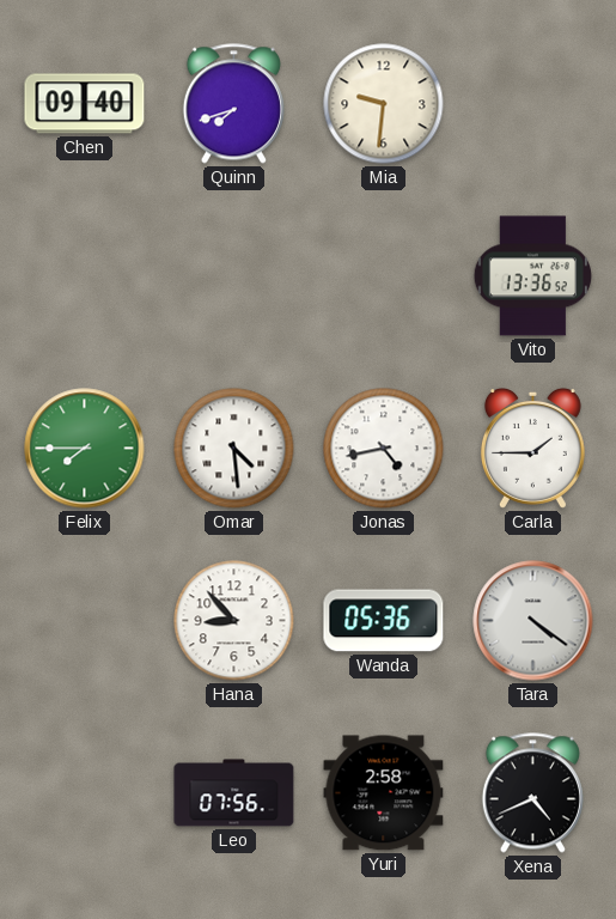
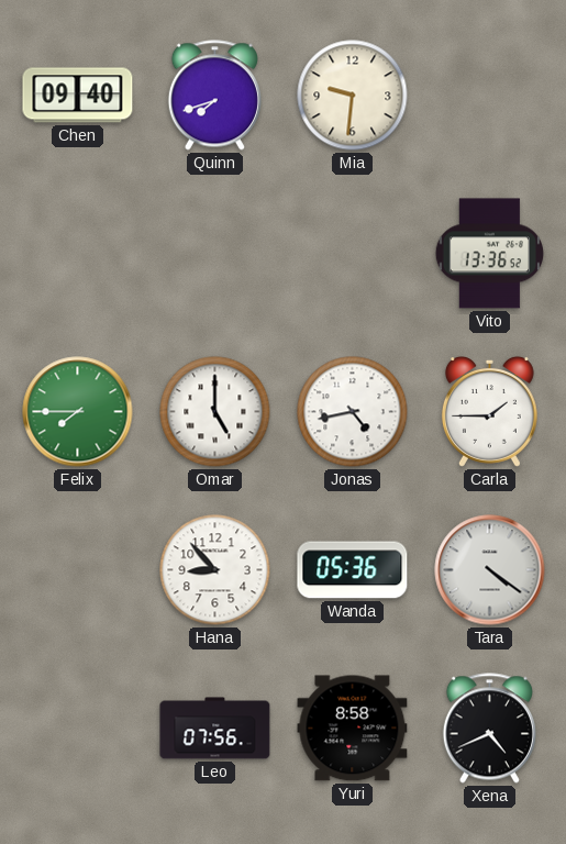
Omar: 4:29 -> 5:00 (215, 412)
Yuri: 2:58 -> 8:58 (353, 729)
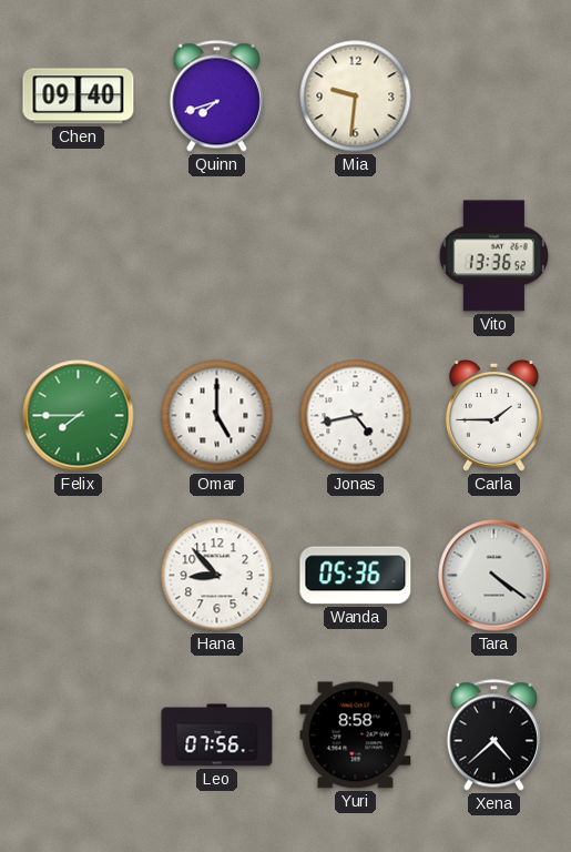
Xena: 4:41 -> 4:38 (493, 736)
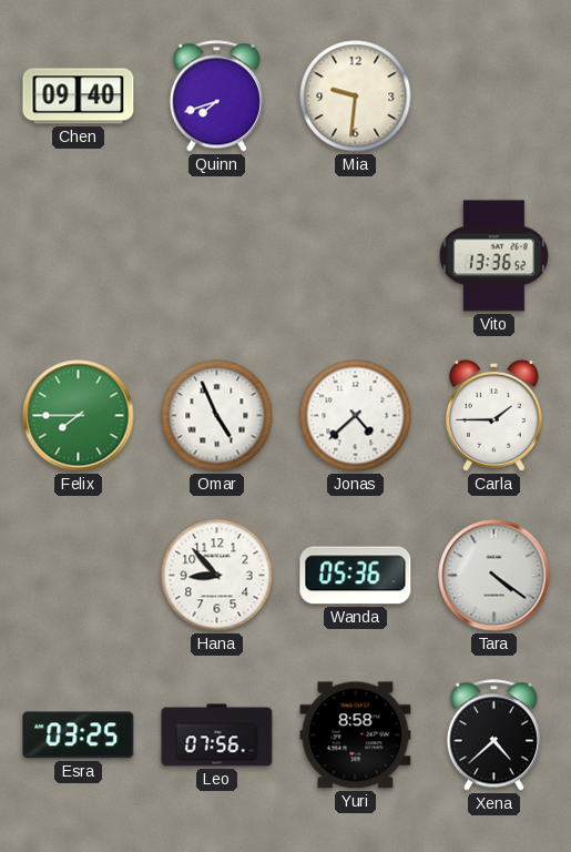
Omar: 5:00 -> 4:56 (217, 416)
Jonas: 4:43 -> 4:38 (356, 416)
Esra: none -> 03:25 (79, 736)
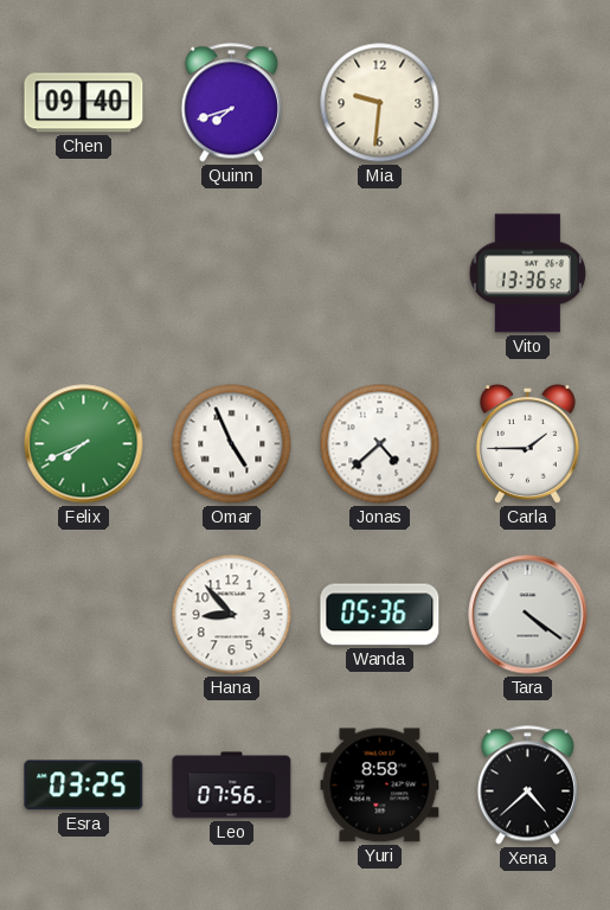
Felix: 7:45 -> 7:41 (84, 444)
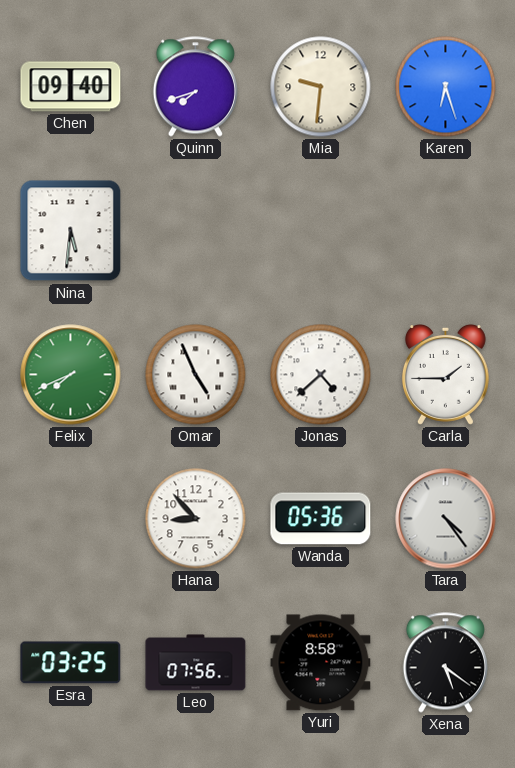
Karen: none -> 6:27 (446, 87)
Nina: none -> 5:31 (71, 231)
Vito: 13:36 -> none (527, 274)
Tara: 4:21 -> 4:24 (446, 519)
Xena: 4:38 -> 5:21 (445, 663)
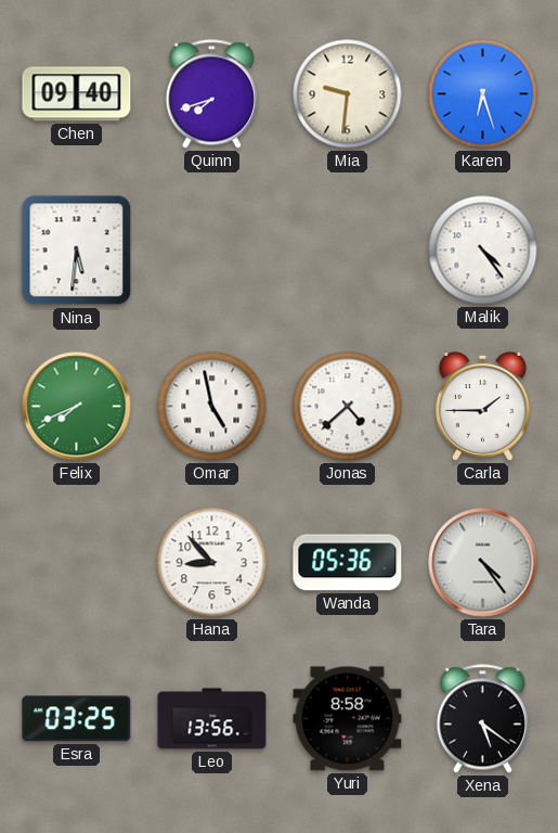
Malik: none -> 4:24 (483, 251)
Omar: 4:56 -> 4:58 (212, 407)
Leo: 07:56 -> 13:56 (212, 719)
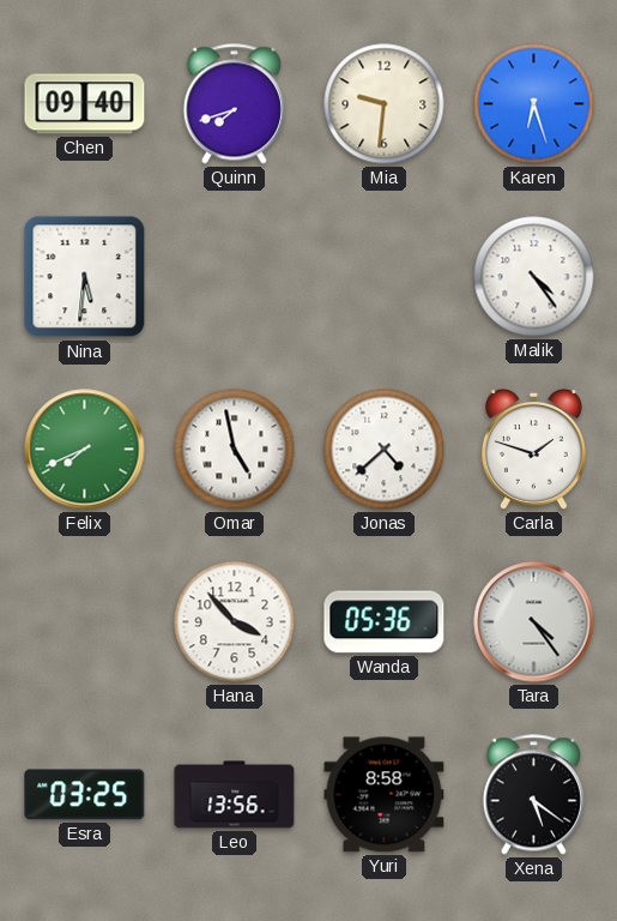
Carla: 1:45 -> 1:48 (533, 449)
Hana: 8:53 -> 3:53 (235, 622)
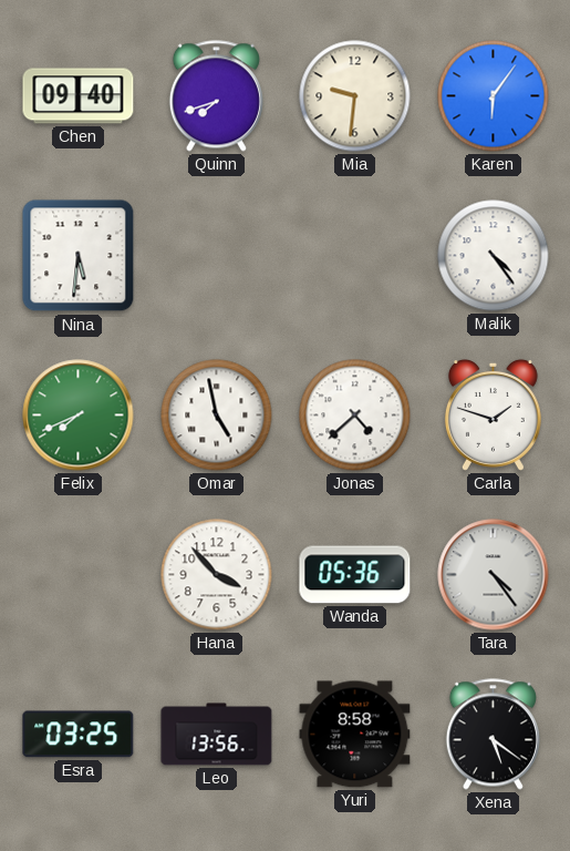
Karen: 6:27 -> 6:06 (494, 96)
